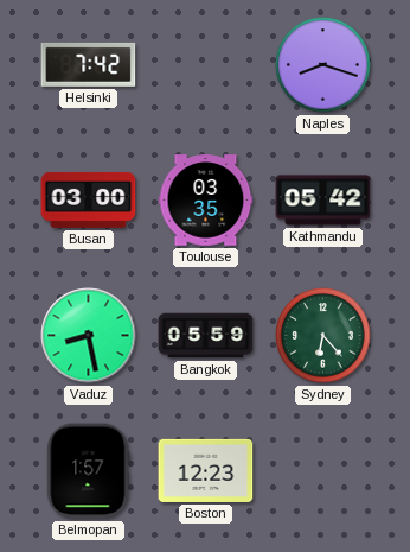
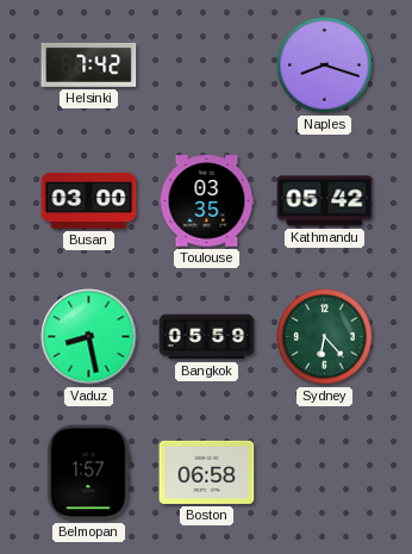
Boston: 12:23 -> 06:58 (207, 472)
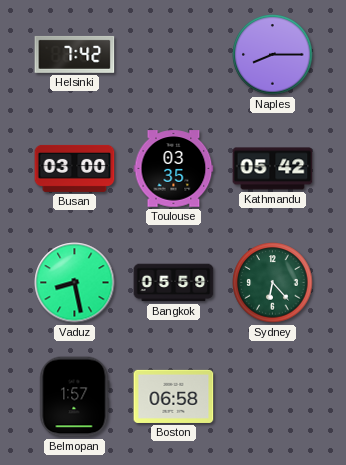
Naples: 8:18 -> 8:15 (273, 55)
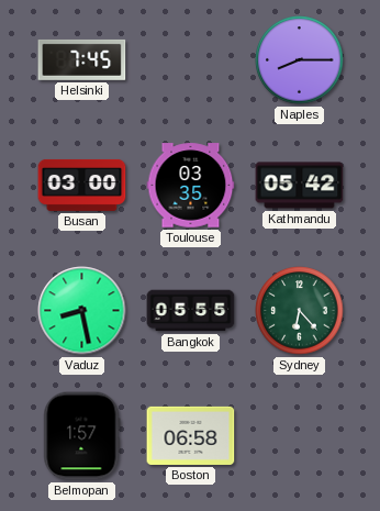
Helsinki: 7:42 -> 7:45 (82, 59)
Bangkok: 05:59 -> 05:55 (191, 311)
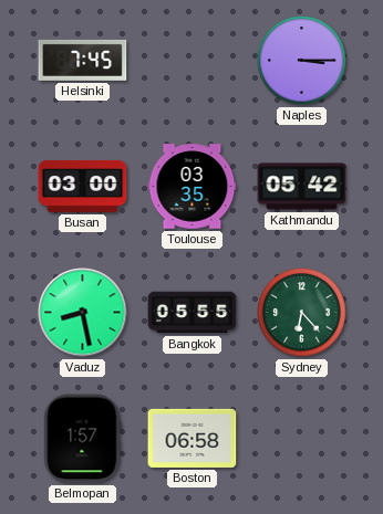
Naples: 8:15 -> 3:15 (302, 61)
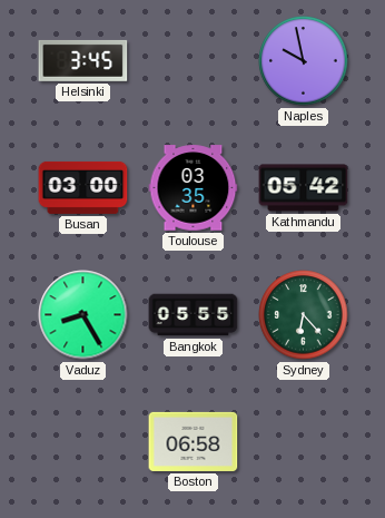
Helsinki: 7:45 -> 3:45 (83, 60)
Naples: 3:15 -> 9:58 (304, 61)
Vaduz: 8:28 -> 8:25 (83, 315)
Belmopan: 1:57 -> none (83, 439)
